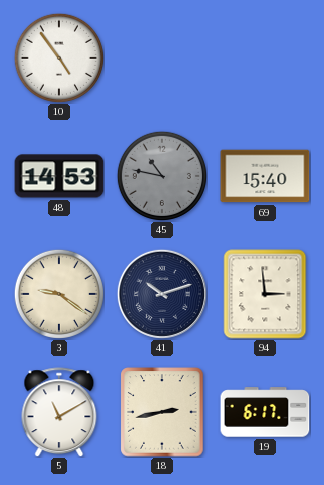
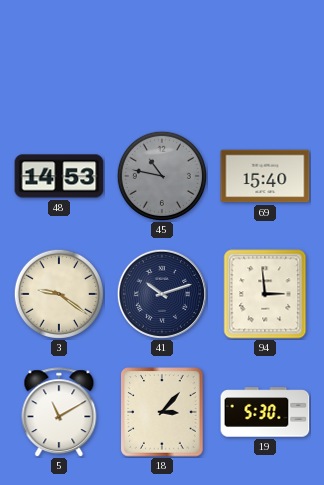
10: 4:54 -> none (59, 58)
18: 2:43 -> 3:07 (162, 412)
19: 6:17 -> 5:30 (265, 412)
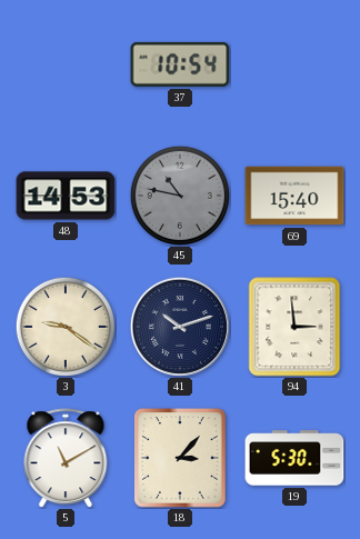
37: none -> 10:54 (180, 64)
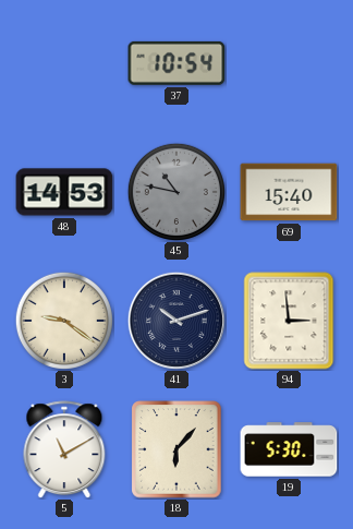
18: 3:07 -> 6:07 (176, 449)
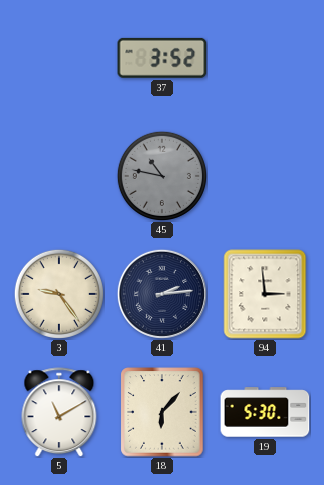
37: 10:54 -> 3:52 (162, 58)
48: 14:53 -> none (64, 192)
69: 15:40 -> none (289, 192)
3: 9:21 -> 9:24 (59, 294)
41: 10:12 -> 2:14 (162, 294)
